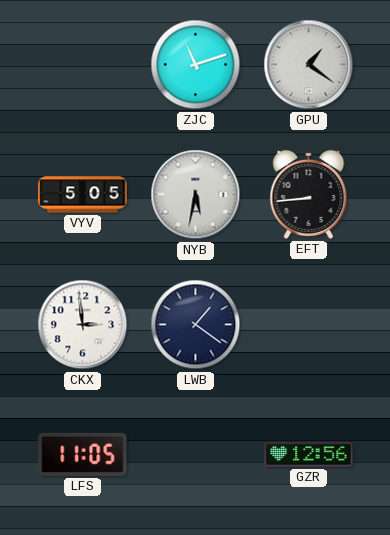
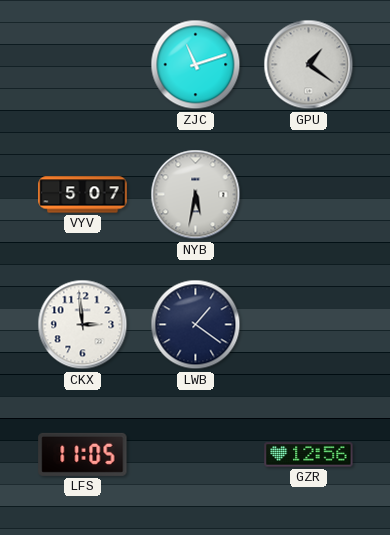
VYV: 5:05 -> 5:07 (83, 195)
EFT: 8:44 -> none (309, 194)
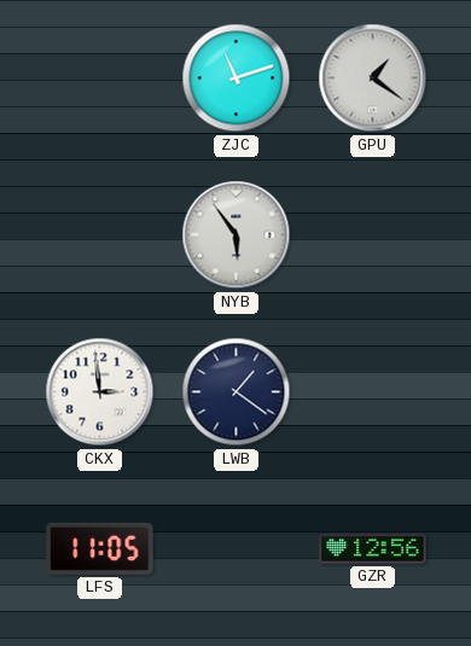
VYV: 5:07 -> none (83, 195)
NYB: 5:32 -> 5:54 (237, 235)
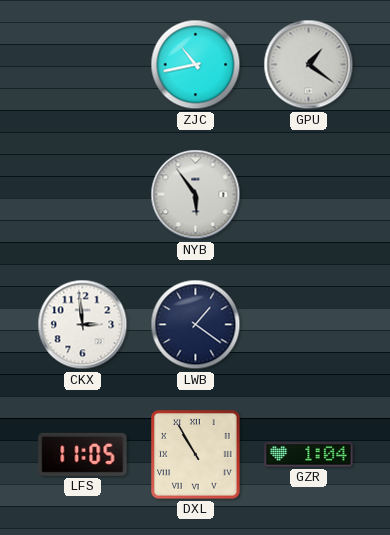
ZJC: 11:12 -> 10:43 (196, 65)
DXL: none -> 10:55 (196, 455)
GZR: 12:56 -> 1:04 (309, 455)
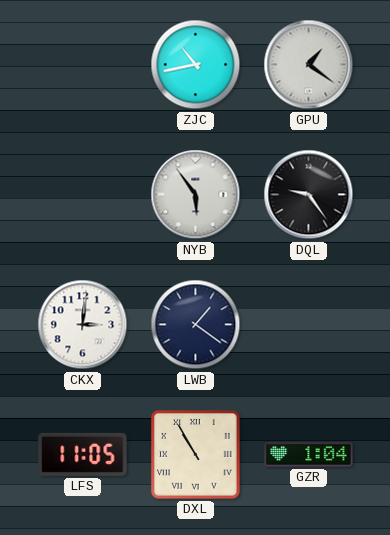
DQL: none -> 9:24 (309, 195)
CKX: 2:59 -> 3:01 (83, 325)
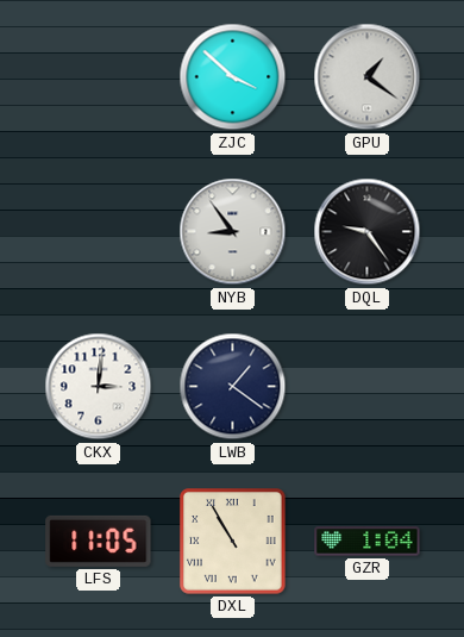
ZJC: 10:43 -> 3:52 (233, 77)
NYB: 5:54 -> 8:54 (233, 232)
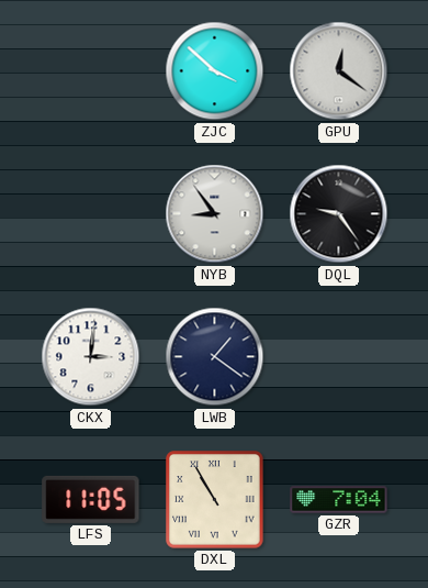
GPU: 1:21 -> 12:21 (339, 71)
GZR: 1:04 -> 7:04 (339, 500)
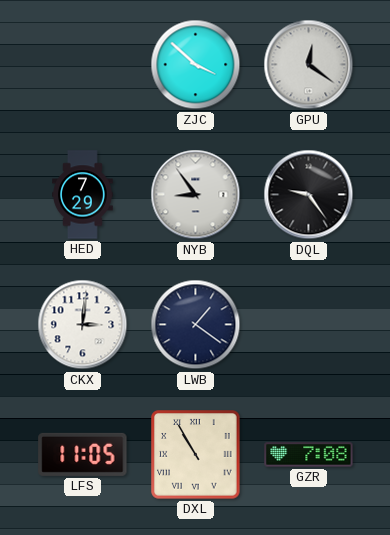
HED: none -> 7:29 (83, 195)
GZR: 7:04 -> 7:08 (309, 455)
